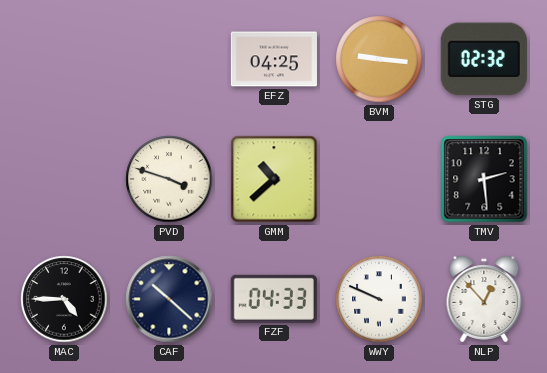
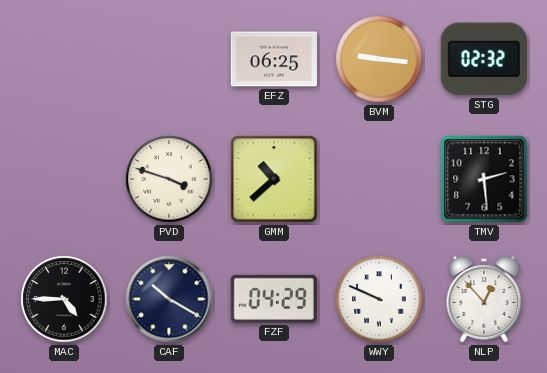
EFZ: 04:25 -> 06:25 (273, 59)
CAF: 10:22 -> 10:20 (169, 299)
FZF: 04:33 -> 04:29 (274, 299)
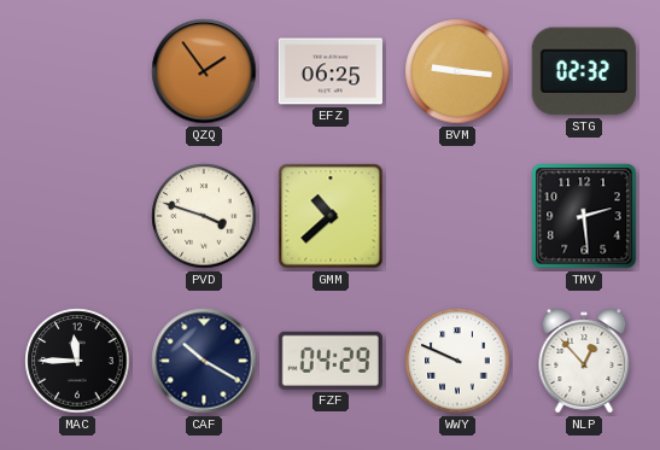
QZQ: none -> 1:54 (204, 71)
MAC: 4:45 -> 11:45 (77, 361)
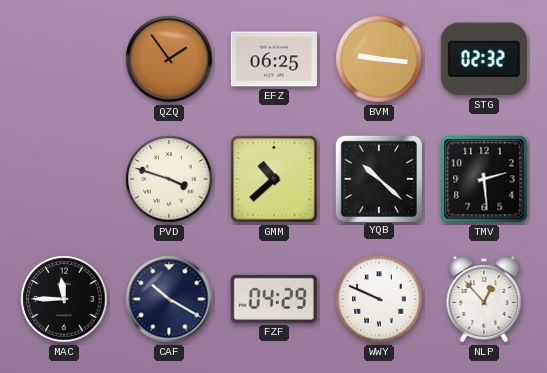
YQB: none -> 10:22 (378, 178)
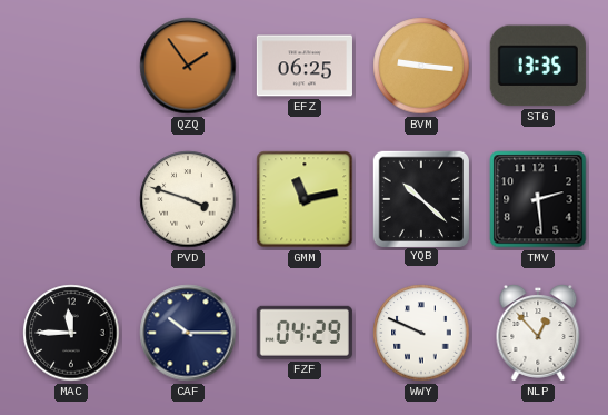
STG: 02:32 -> 13:35 (538, 66)
GMM: 10:38 -> 11:13 (305, 199)
CAF: 10:20 -> 10:15 (188, 333)
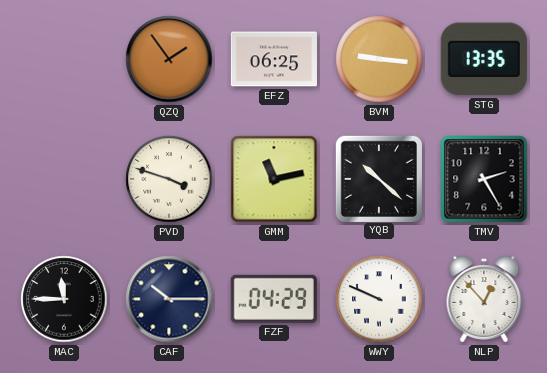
TMV: 2:29 -> 2:25 (484, 179)
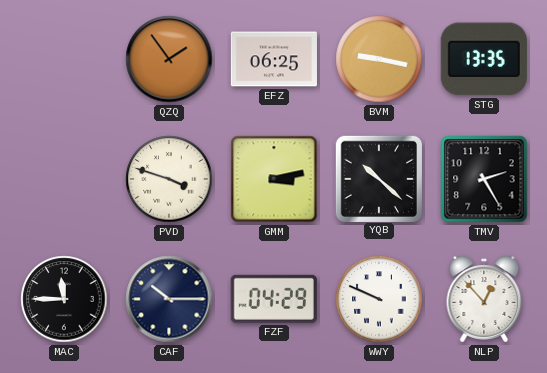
BVM: 9:16 -> 9:17 (379, 59)
GMM: 11:13 -> 3:13 (274, 179)
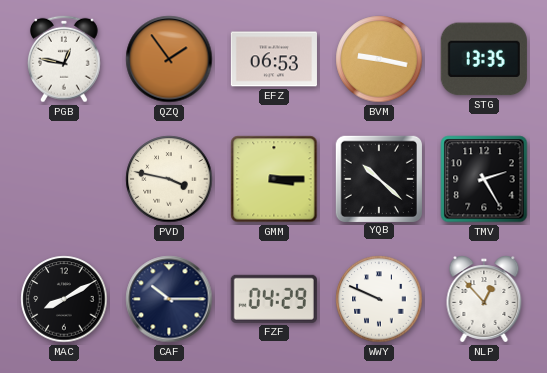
PGB: none -> 12:47 (65, 59)
EFZ: 06:25 -> 06:53 (273, 59)
PVD: 3:48 -> 3:47 (169, 179)
GMM: 3:13 -> 3:15 (274, 179)
MAC: 11:45 -> 8:10 (64, 299)
